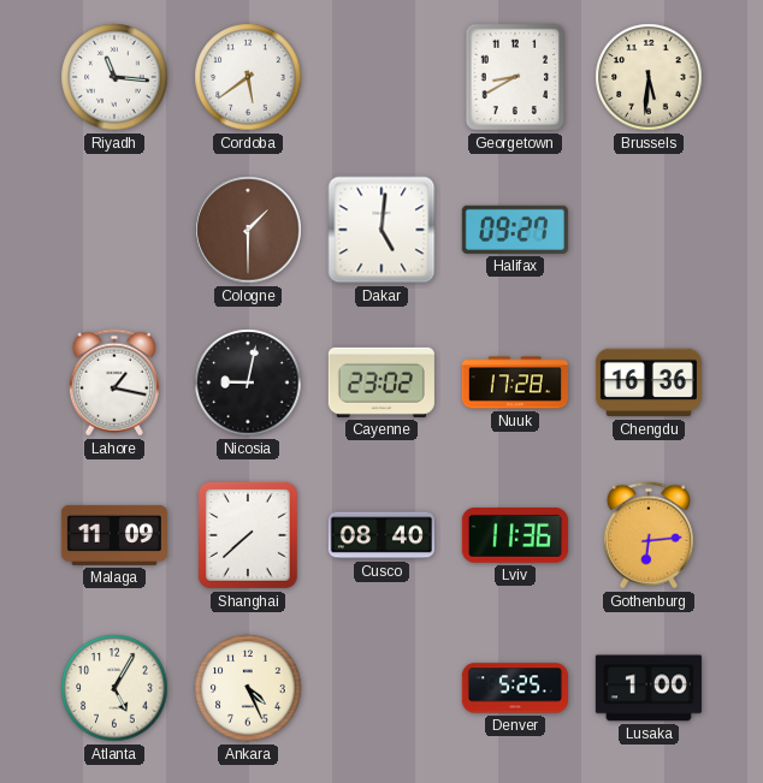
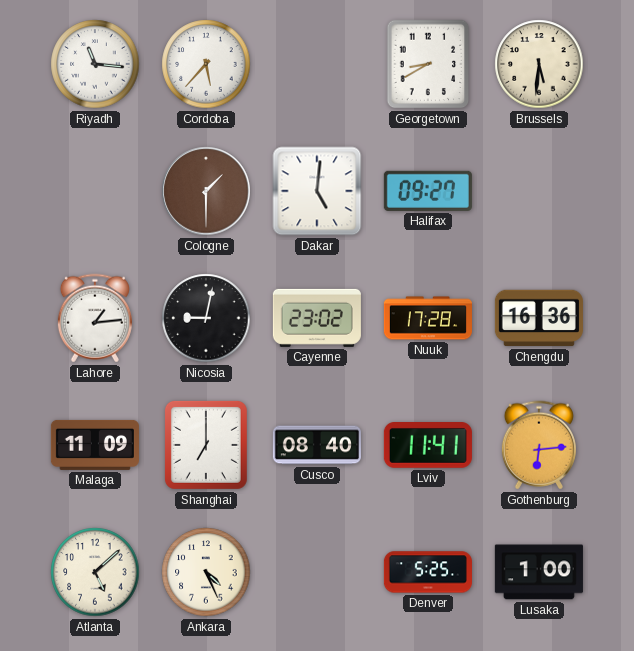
Cordoba: 5:39 -> 5:37 (206, 64)
Lahore: 1:17 -> 1:14 (95, 318)
Shanghai: 7:38 -> 7:00 (206, 445)
Lviv: 11:36 -> 11:41 (428, 446)
Atlanta: 5:05 -> 5:08 (95, 572)
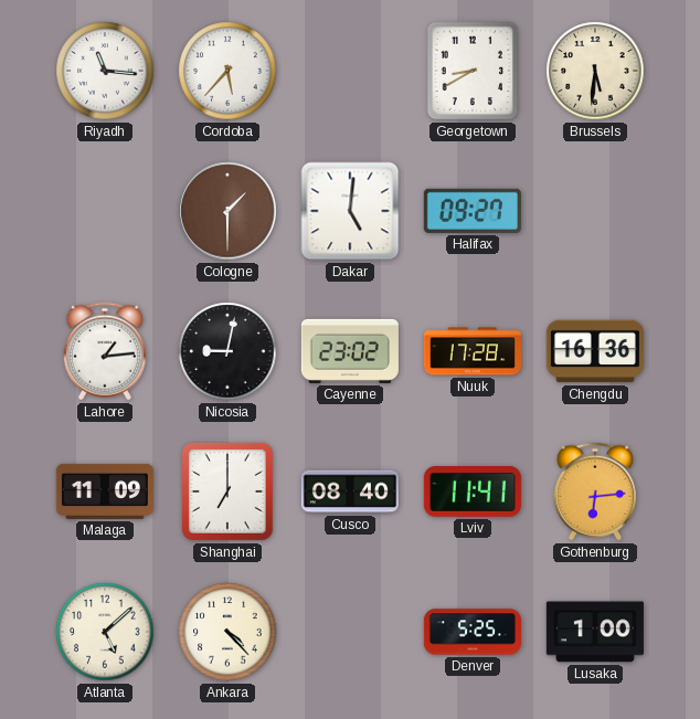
Ankara: 4:26 -> 4:23 (227, 632)
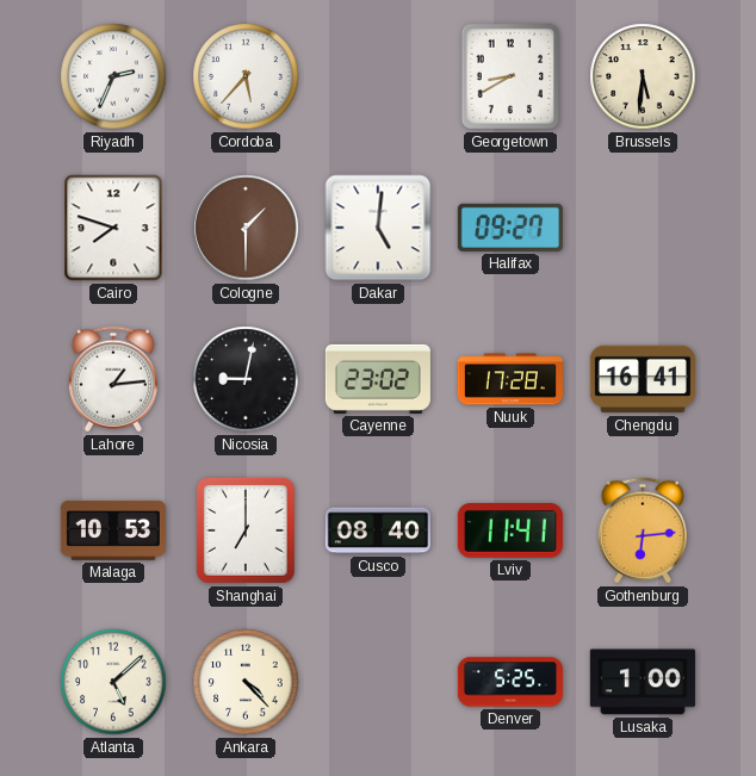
Riyadh: 11:16 -> 2:34 (113, 76)
Cairo: none -> 7:48 (113, 228)
Chengdu: 16:36 -> 16:41 (643, 379)
Malaga: 11:09 -> 10:53 (113, 530)
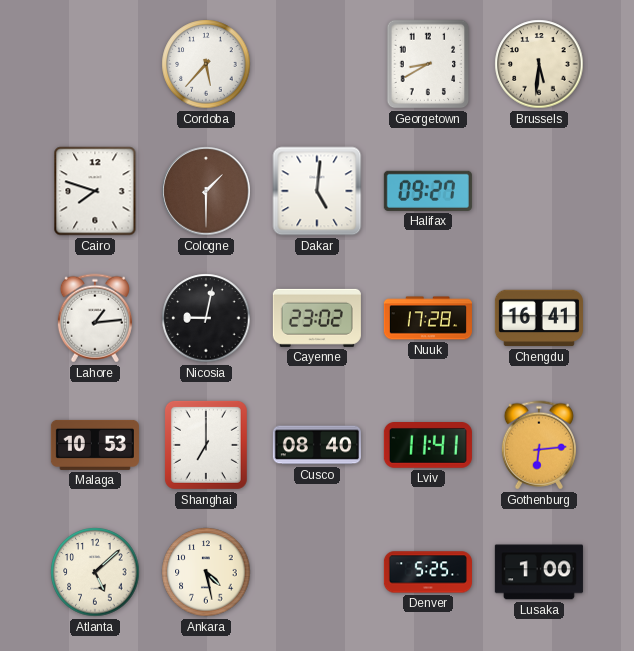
Riyadh: 2:34 -> none (113, 76)
Ankara: 4:23 -> 4:28 (206, 572)
